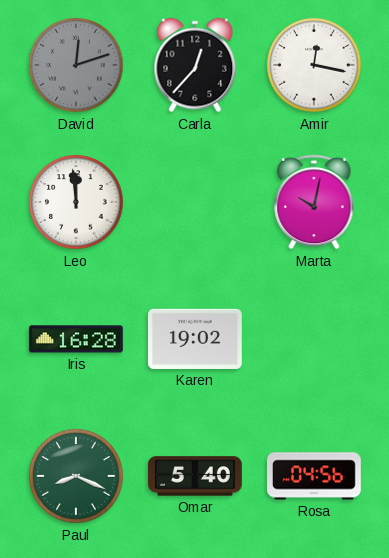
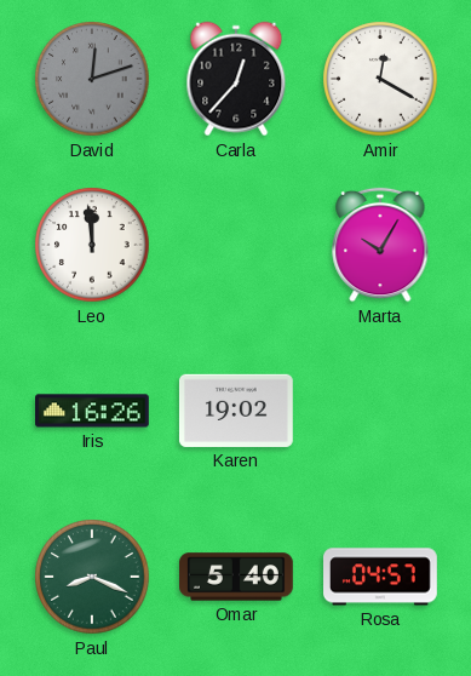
Amir: 12:17 -> 12:20 (380, 79)
Marta: 10:02 -> 10:05 (380, 245)
Iris: 16:28 -> 16:26 (93, 411)
Rosa: 04:56 -> 04:57 (381, 577)
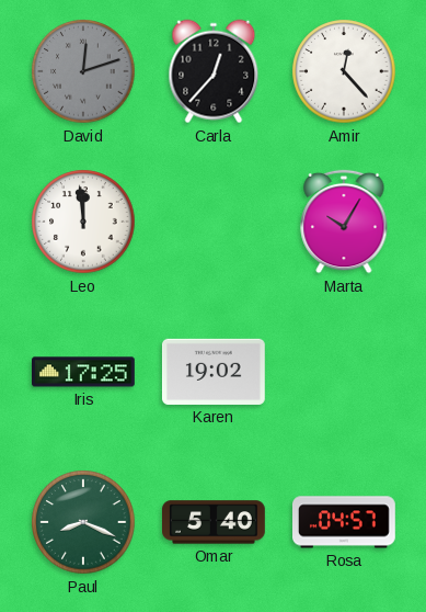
Amir: 12:20 -> 12:23 (344, 71)
Iris: 16:26 -> 17:25 (84, 372)
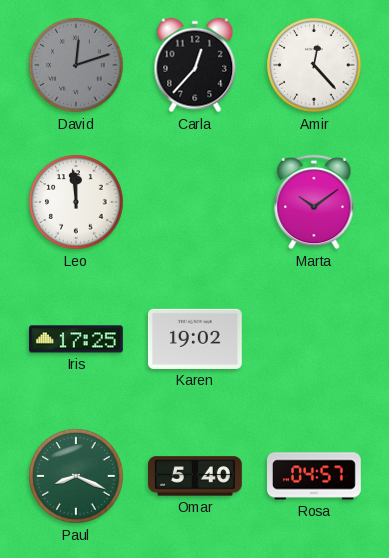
Marta: 10:05 -> 10:09 (314, 202)
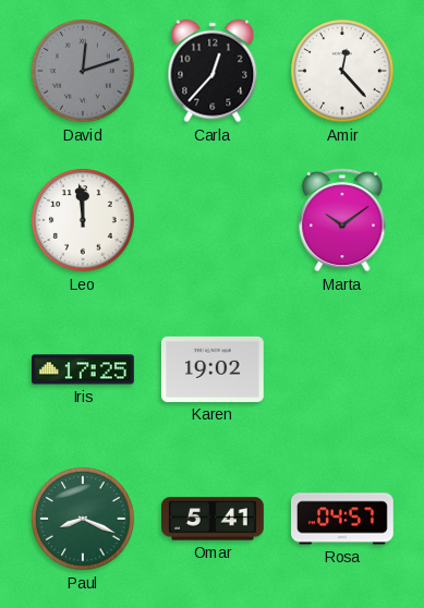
Omar: 5:40 -> 5:41 (214, 519)
